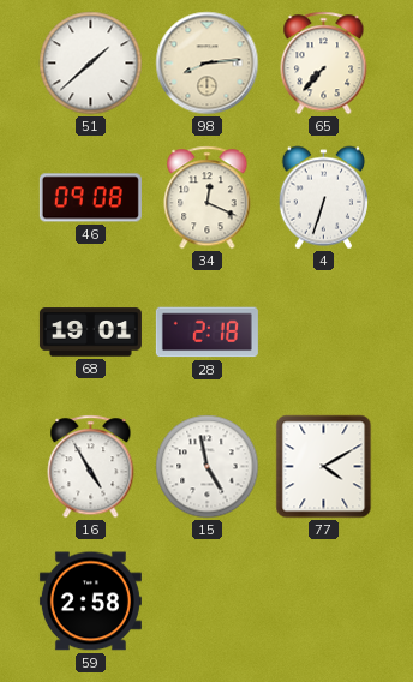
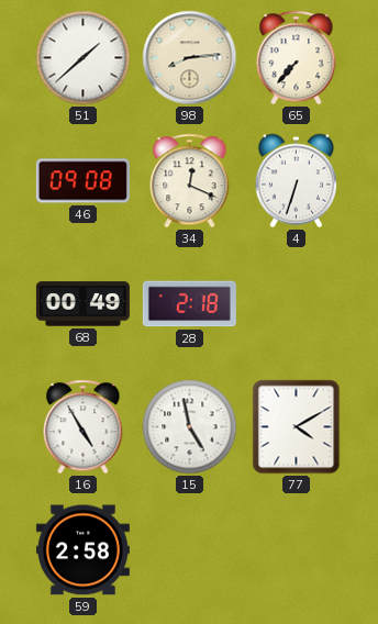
68: 19:01 -> 00:49 (82, 304)
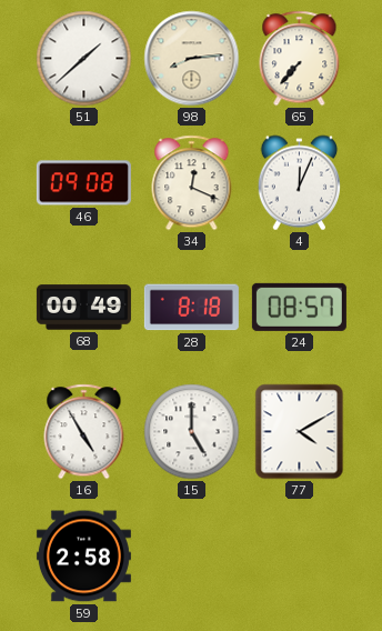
4: 6:33 -> 12:04 (299, 183)
28: 2:18 -> 8:18 (191, 308)
24: none -> 08:57 (299, 307)
15: 4:58 -> 5:00 (192, 432)
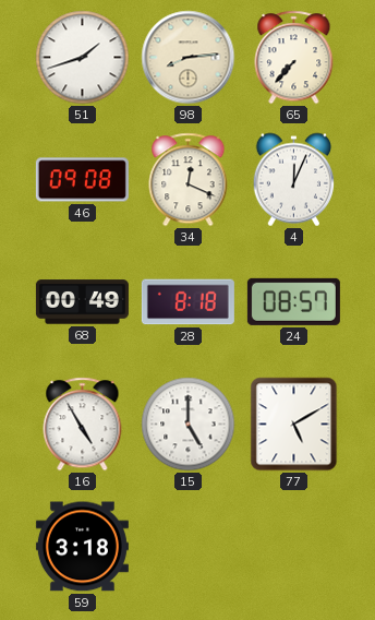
51: 1:38 -> 1:42 (83, 58)
77: 4:10 -> 5:10 (294, 425)
59: 2:58 -> 3:18 (82, 547)
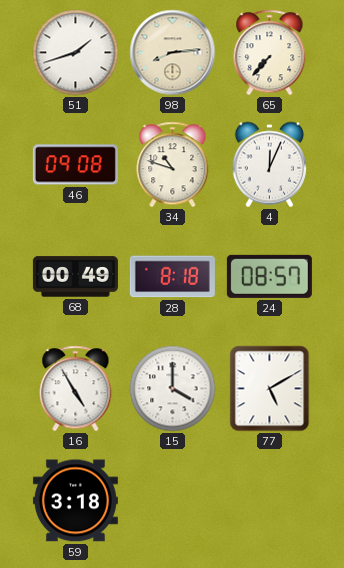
34: 12:19 -> 10:48 (173, 165)
15: 5:00 -> 4:00 (173, 389)
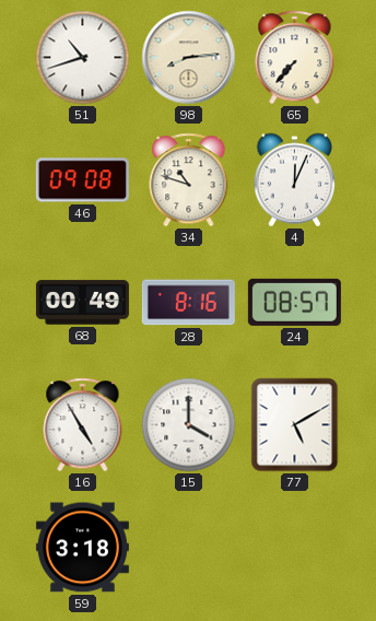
51: 1:42 -> 10:42 (83, 58)
28: 8:18 -> 8:16 (188, 303)
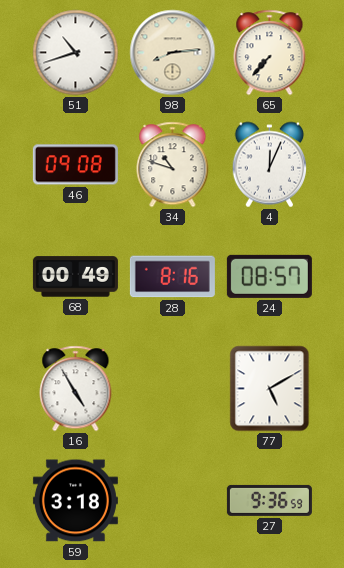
15: 4:00 -> none (189, 425)
27: none -> 9:36 (269, 500)
